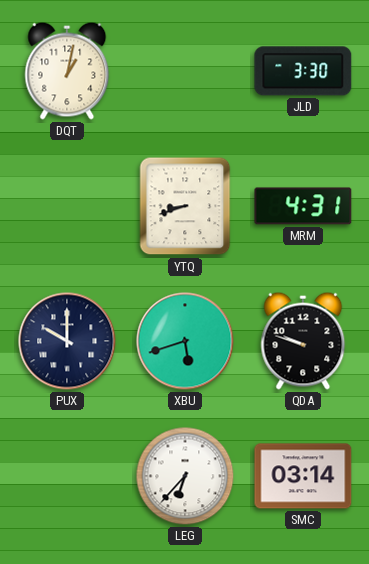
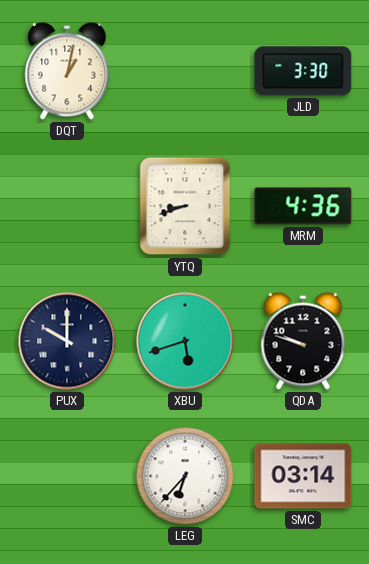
MRM: 4:31 -> 4:36 (303, 206)
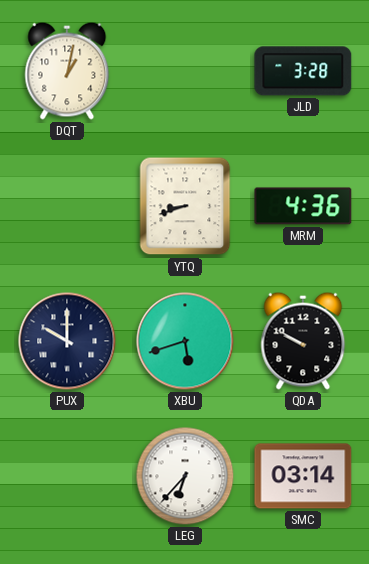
JLD: 3:30 -> 3:28 (303, 71)
QDA: 9:48 -> 9:50 (303, 341)
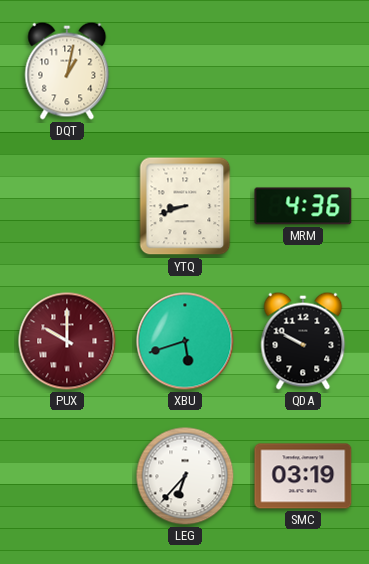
JLD: 3:28 -> none (303, 71)
PUX dial: navy -> burgundy (67, 341)
SMC: 03:14 -> 03:19 (303, 476)
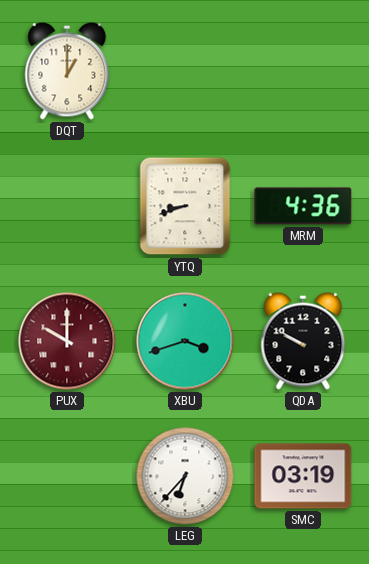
DQT: 1:02 -> 1:00 (67, 71)
XBU: 5:42 -> 3:42 (185, 341)
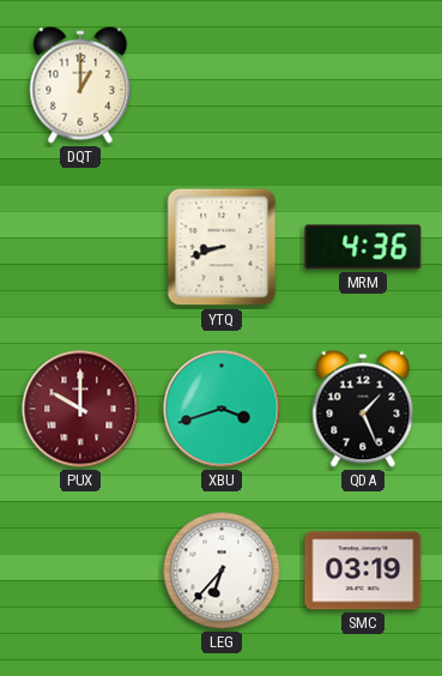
QDA: 9:50 -> 1:26 (363, 409)
